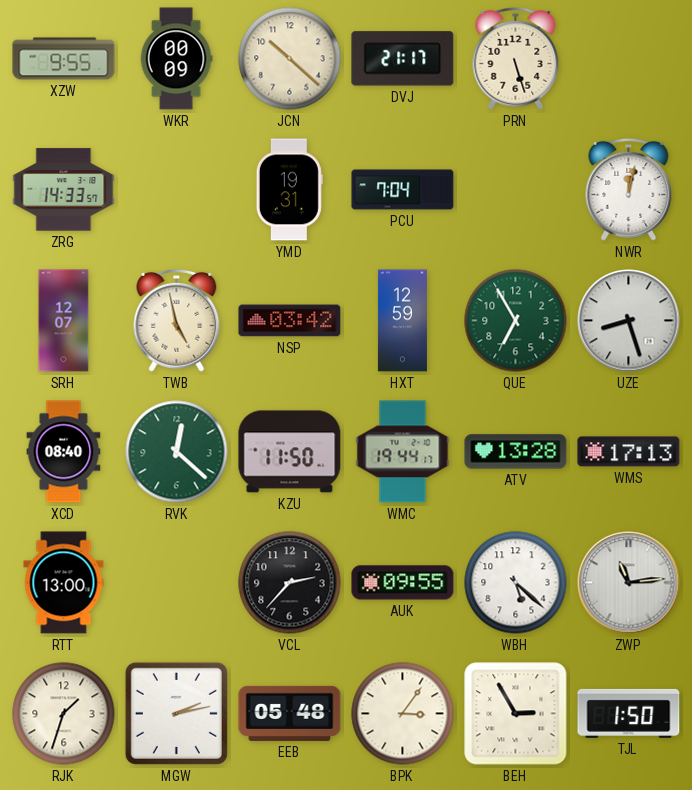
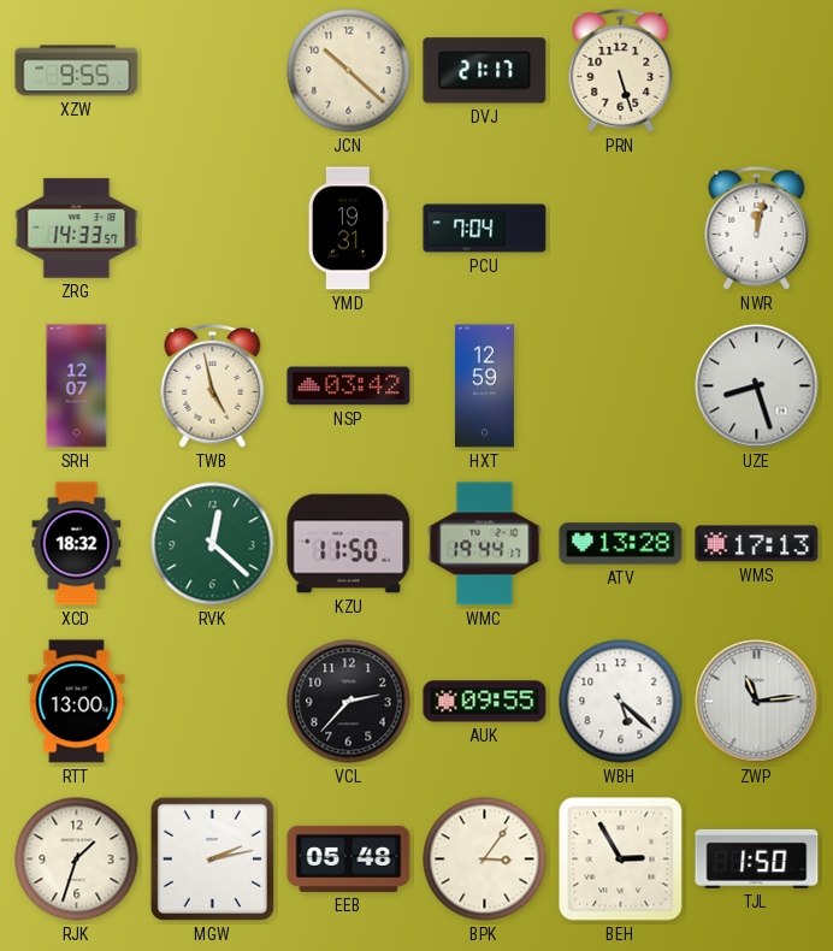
WKR: 00:09 -> none (176, 59)
QUE: 6:55 -> none (516, 321)
XCD: 08:40 -> 18:32 (77, 544)
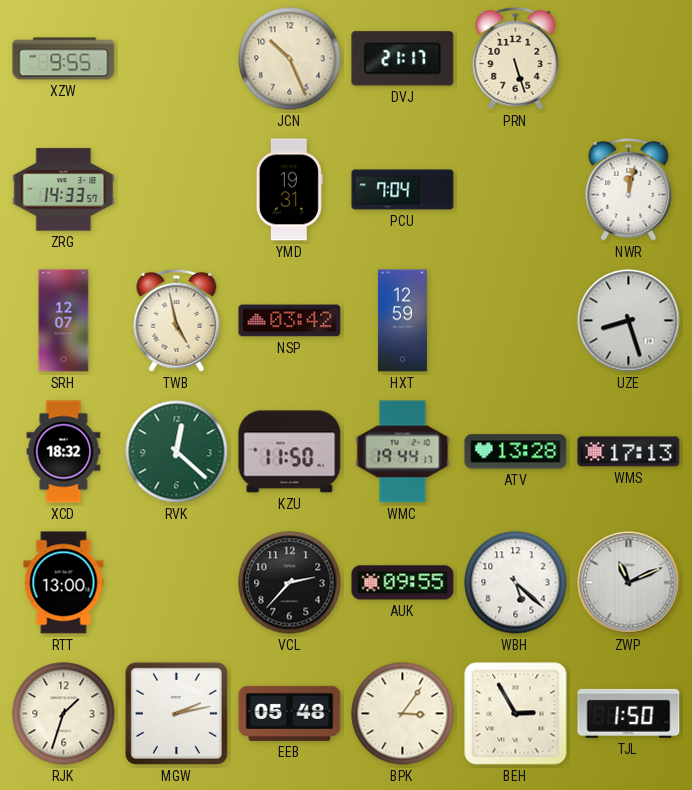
JCN: 10:22 -> 10:26 (290, 59)
ZWP: 11:14 -> 11:11 (629, 583)
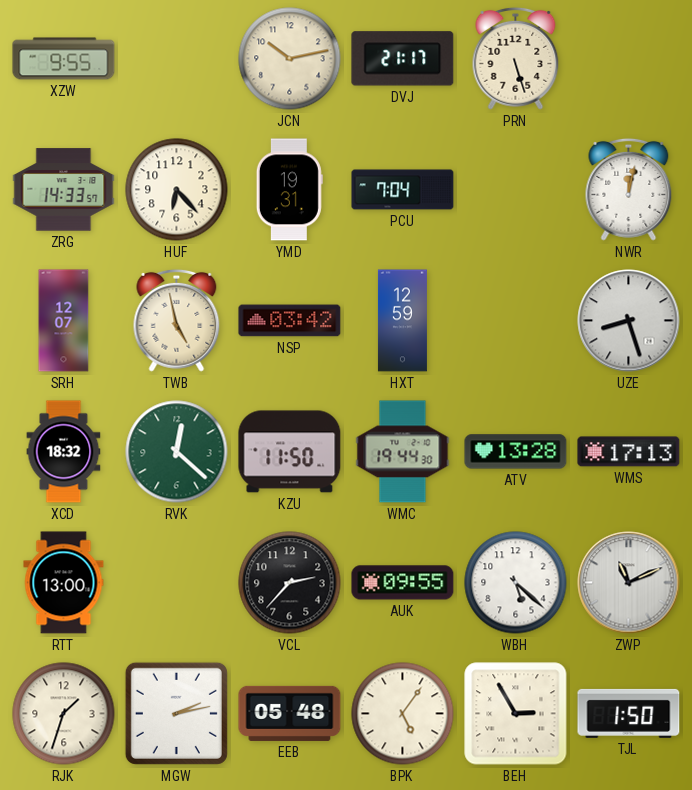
JCN: 10:26 -> 10:13 (290, 59)
HUF: none -> 6:23 (177, 190)
WMC: 19:44:17 -> 19:44:30 (403, 452)
BPK: 3:06 -> 5:06 (403, 714)
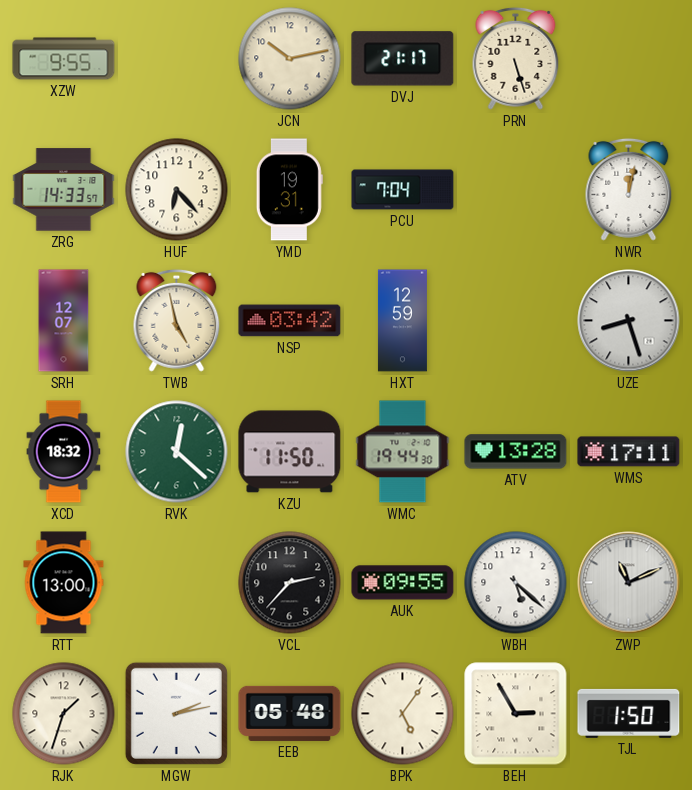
WMS: 17:13 -> 17:11 (629, 452)
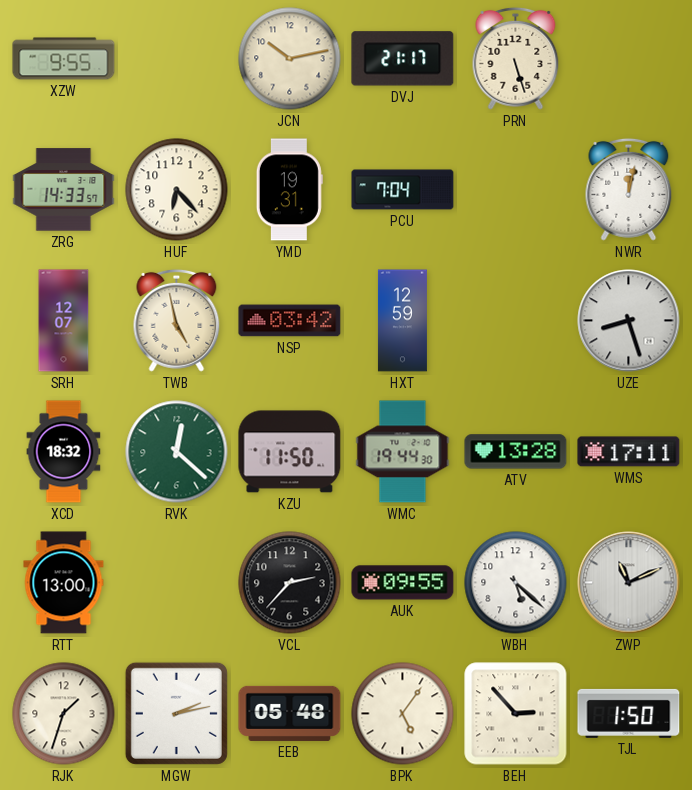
BEH: 2:55 -> 2:53 (516, 714)
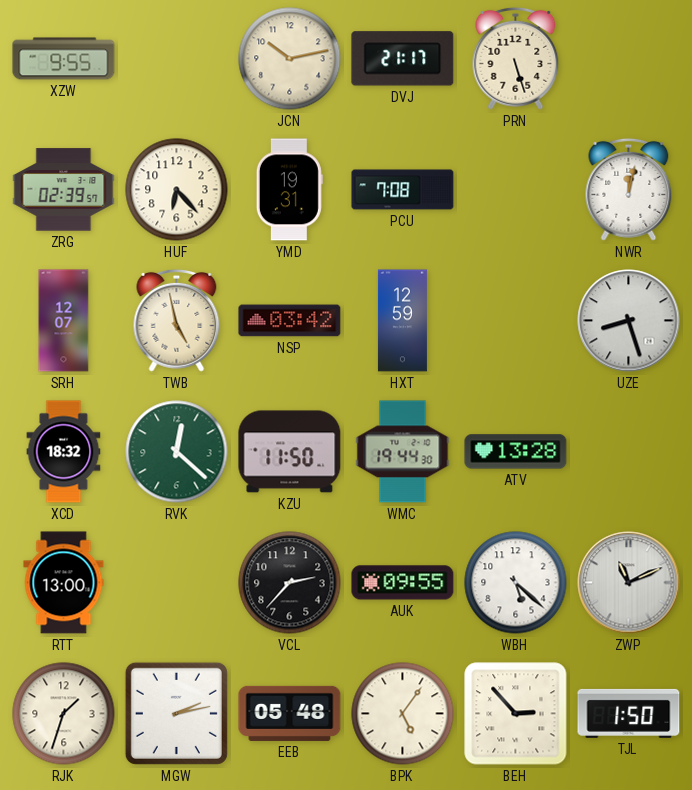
ZRG: 14:33 -> 02:39 (64, 190)
PCU: 7:04 -> 7:08 (403, 190)
WMS: 17:11 -> none (629, 452)
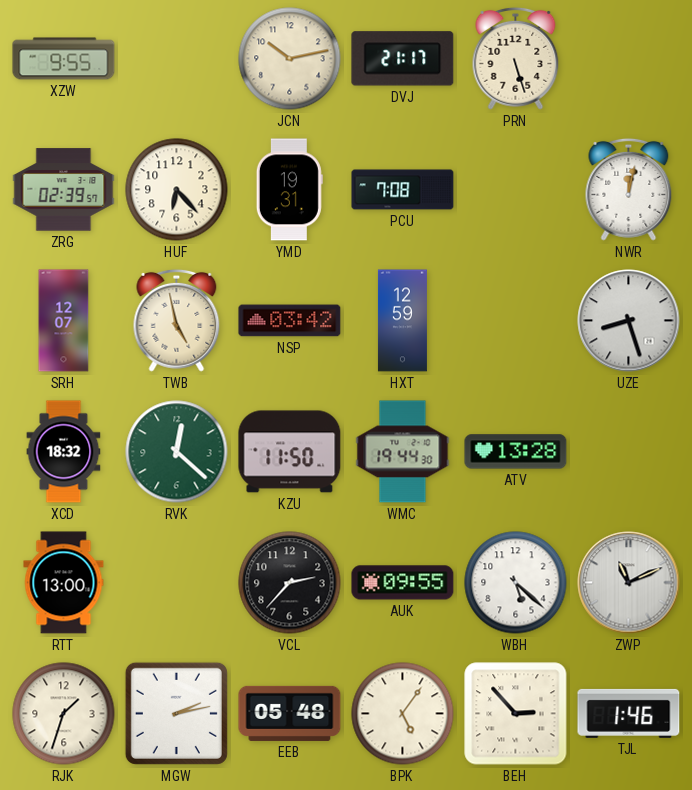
TJL: 1:50 -> 1:46 (629, 713)
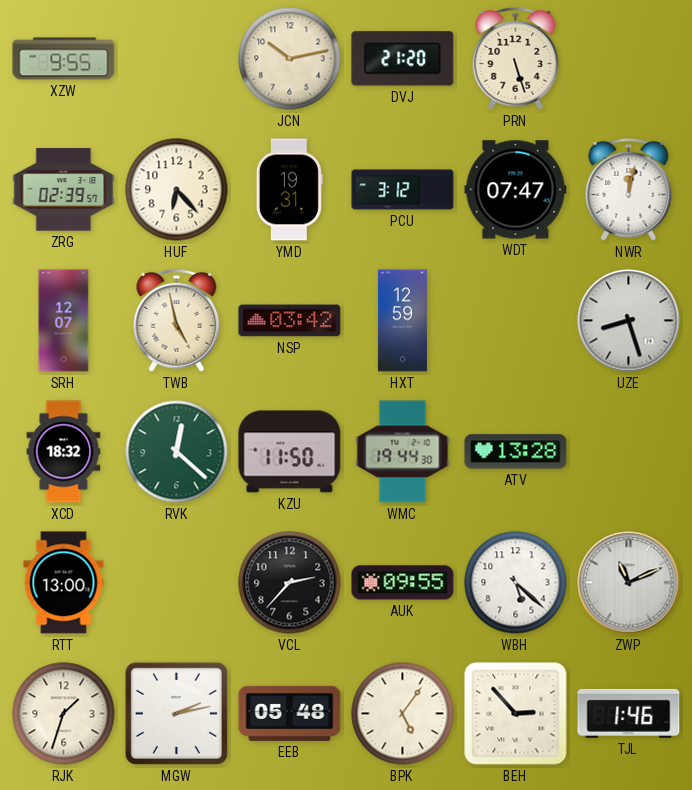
DVJ: 21:17 -> 21:20 (403, 59)
PCU: 7:08 -> 3:12 (403, 190)
WDT: none -> 07:47 (516, 190)
